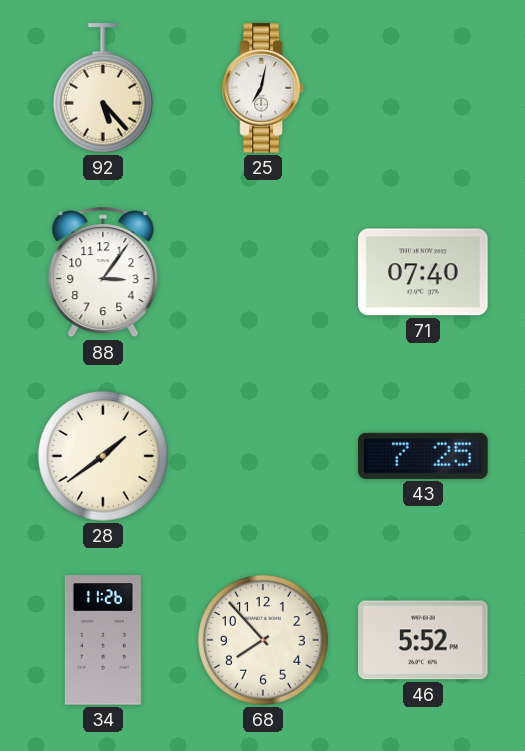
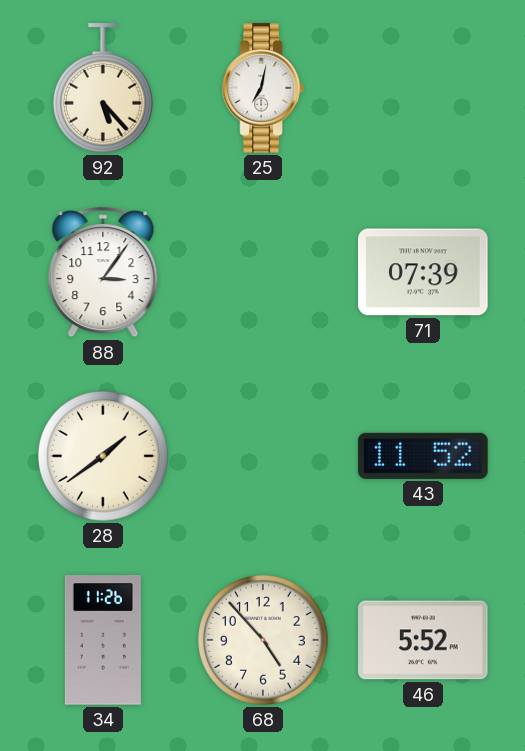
71: 07:40 -> 07:39 (423, 272)
43: 7:25 -> 11:52 (423, 456)
68: 7:53 -> 4:53 (263, 640)
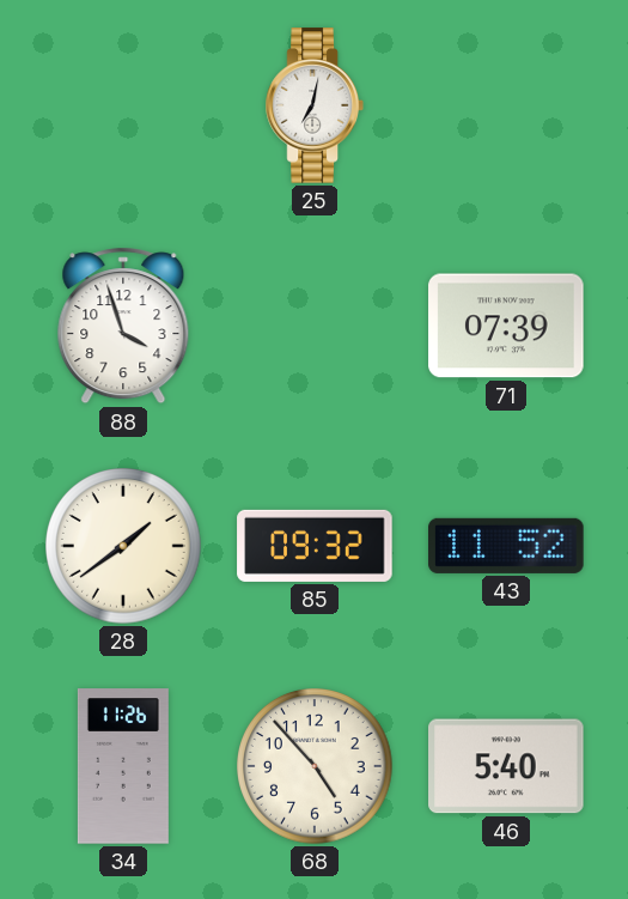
92: 5:23 -> none (103, 88)
88: 3:06 -> 3:57 (123, 326)
85: none -> 09:32 (315, 546)
46: 5:52 -> 5:40 (506, 766)
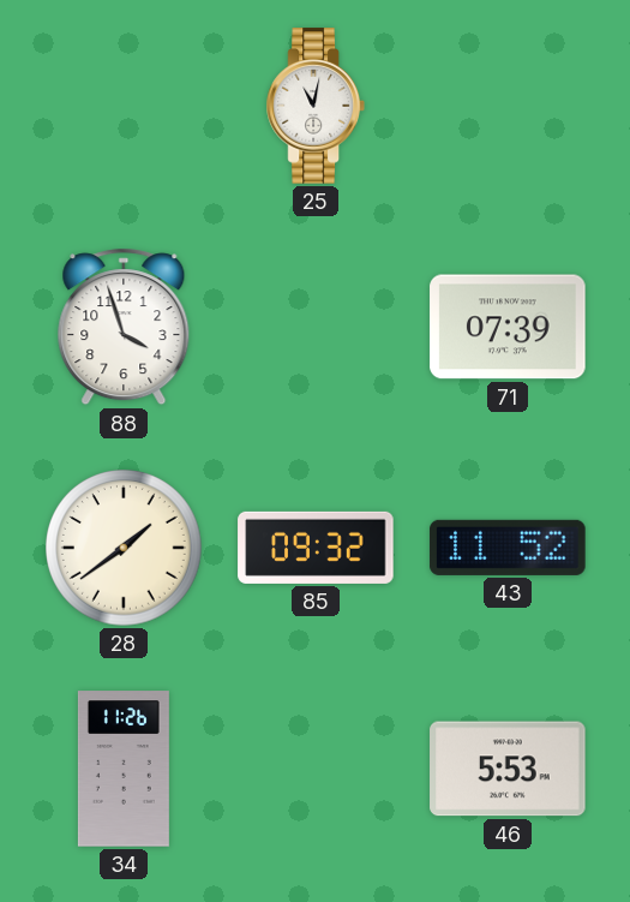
25: 7:02 -> 11:02 (316, 106)
68: 4:53 -> none (315, 766)
46: 5:40 -> 5:53 (508, 769)
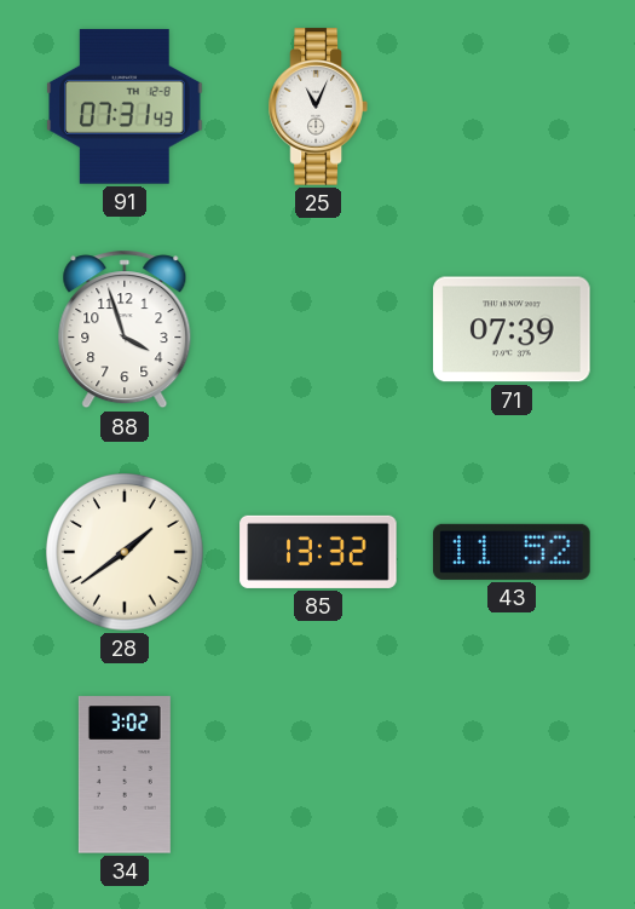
91: none -> 07:31 (125, 107)
25: 11:02 -> 11:04 (318, 107)
85: 09:32 -> 13:32 (318, 552)
34: 11:26 -> 3:02 (125, 775)
46: 5:53 -> none (508, 769)
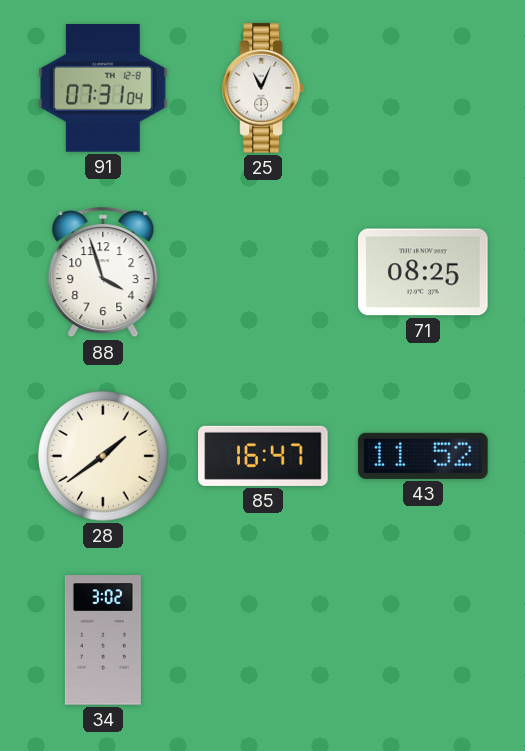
91: 07:31:43 -> 07:31:04 (103, 88)
71: 07:39 -> 08:25 (423, 272)
85: 13:32 -> 16:47 (263, 456)
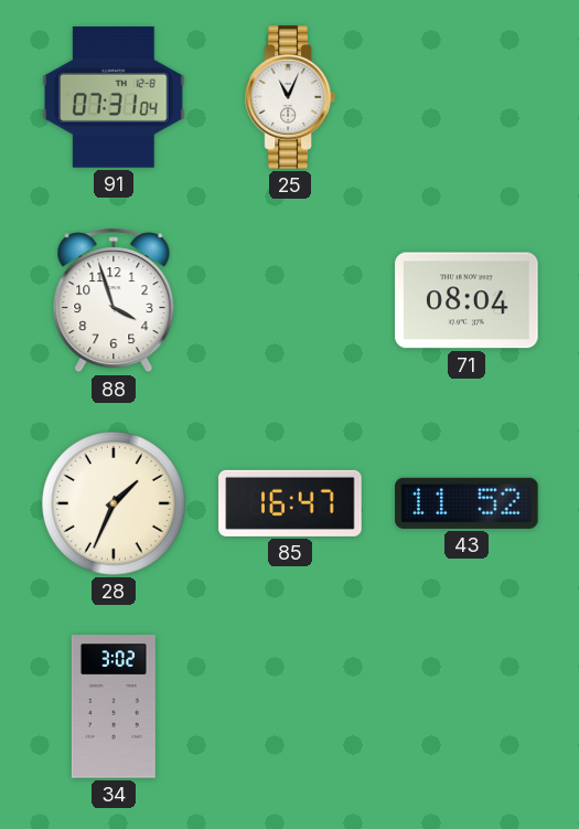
71: 08:25 -> 08:04 (467, 300)
28: 1:39 -> 1:34 (114, 503)
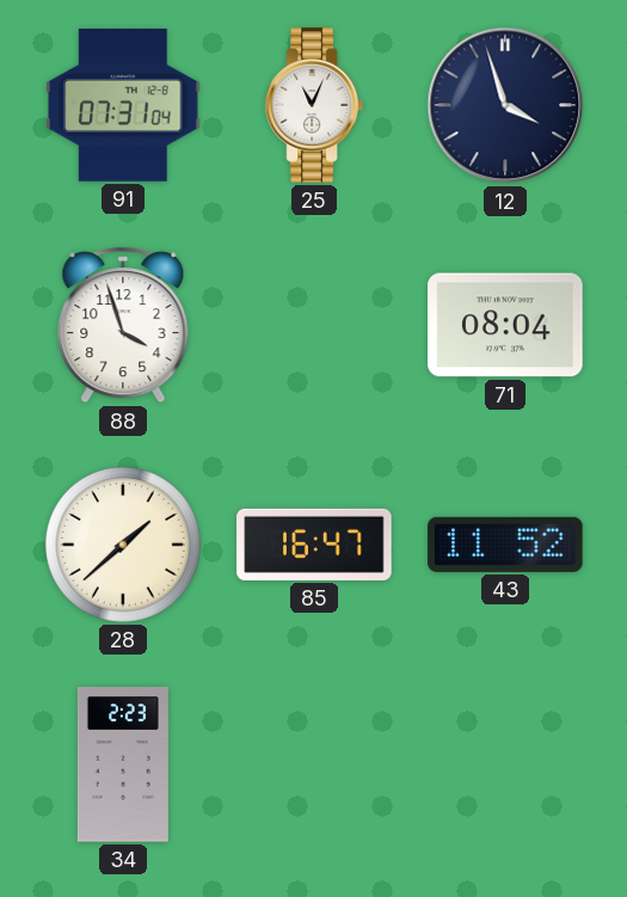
12: none -> 3:57 (505, 105)
28: 1:34 -> 1:38 (123, 545)
34: 3:02 -> 2:23 (123, 764)
